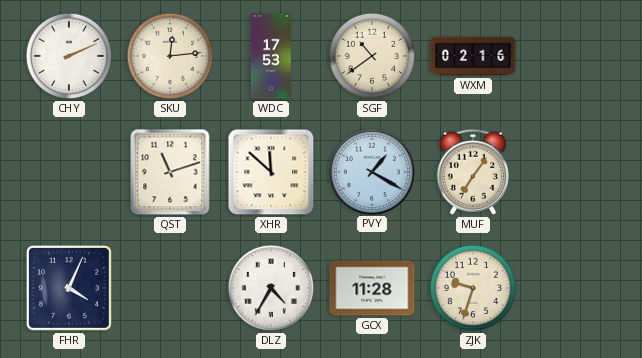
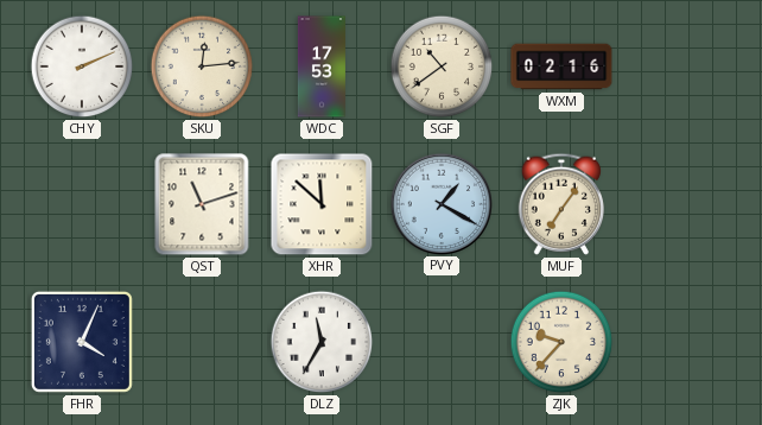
DLZ: 4:35 -> 11:35 (322, 342)
GCX: 11:28 -> none (372, 288)
ZJK: 9:33 -> 9:37 (561, 342)
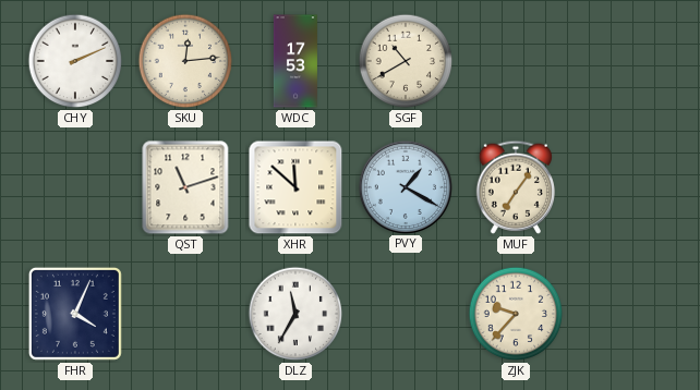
SGF: 10:39 -> 10:40 (406, 61)
WXM: 02:16 -> none (561, 66)
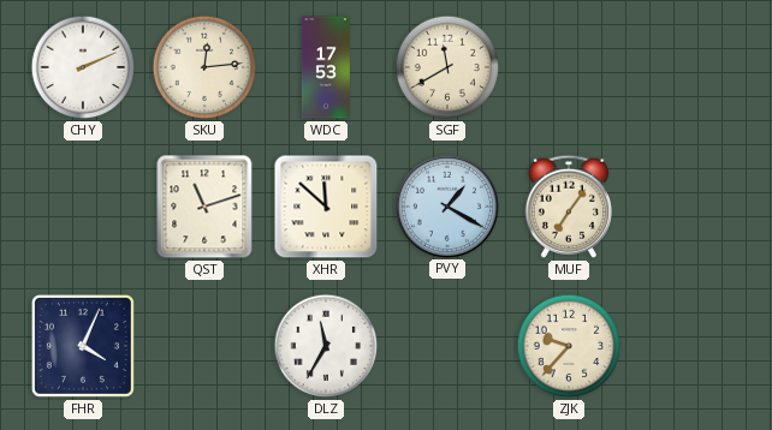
SGF: 10:40 -> 11:40 (447, 67)
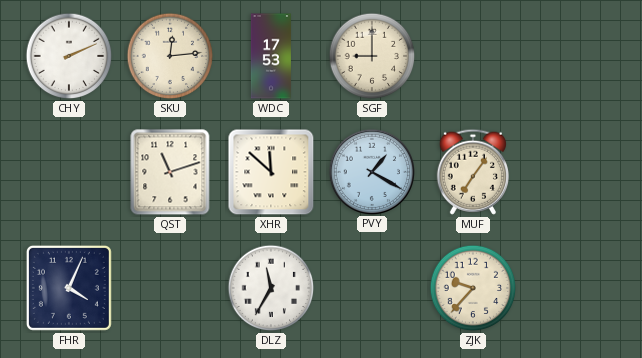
SGF: 11:40 -> 9:00 (372, 56)
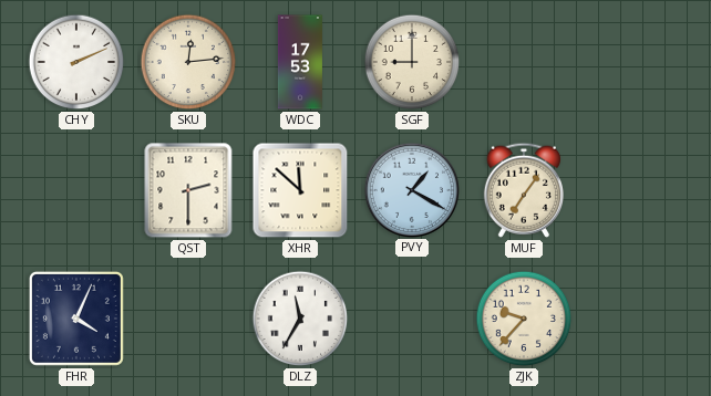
QST: 11:12 -> 2:30 (188, 190)
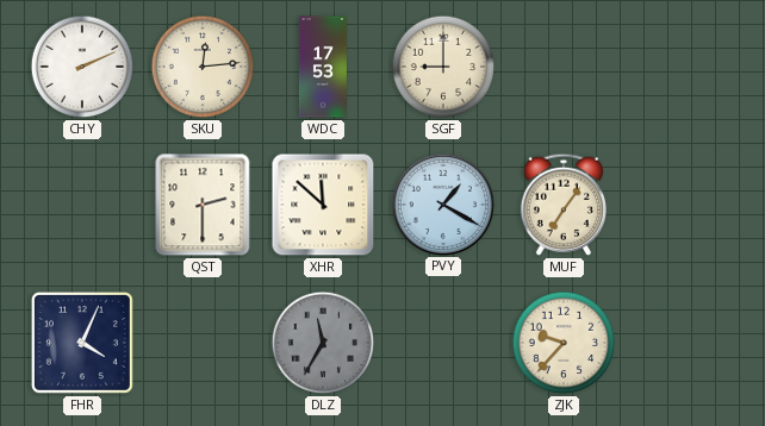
DLZ dial: white -> grey (323, 343)
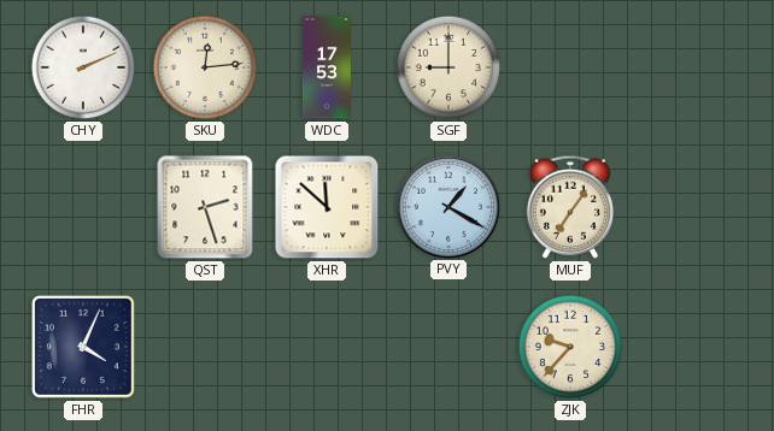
QST: 2:30 -> 2:27 (205, 207)
DLZ: 11:35 -> none (323, 343)
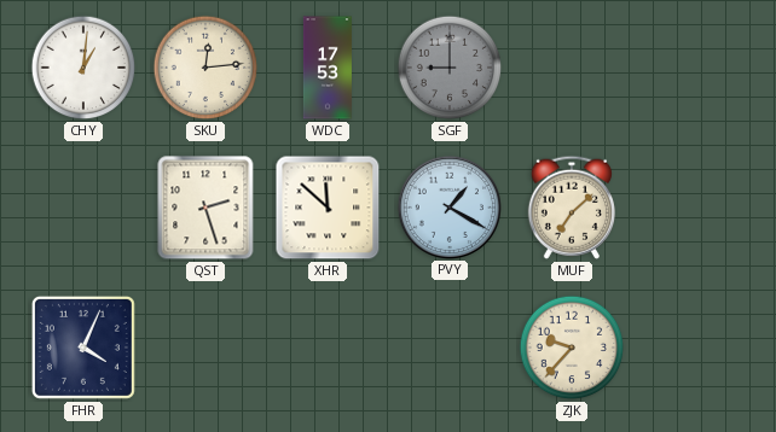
CHY: 2:11 -> 1:01 (83, 68)
SGF dial: cream -> grey (450, 68)
MUF: 7:06 -> 7:08 (572, 208)
